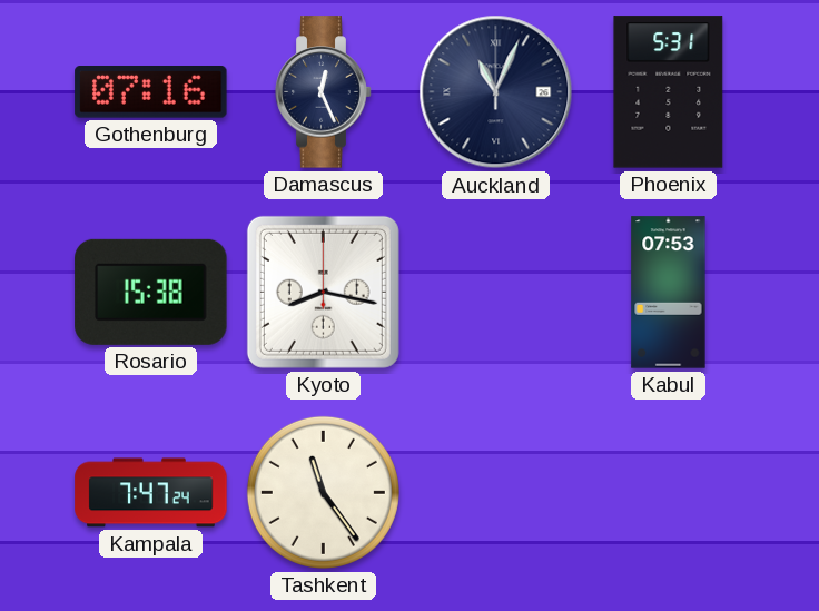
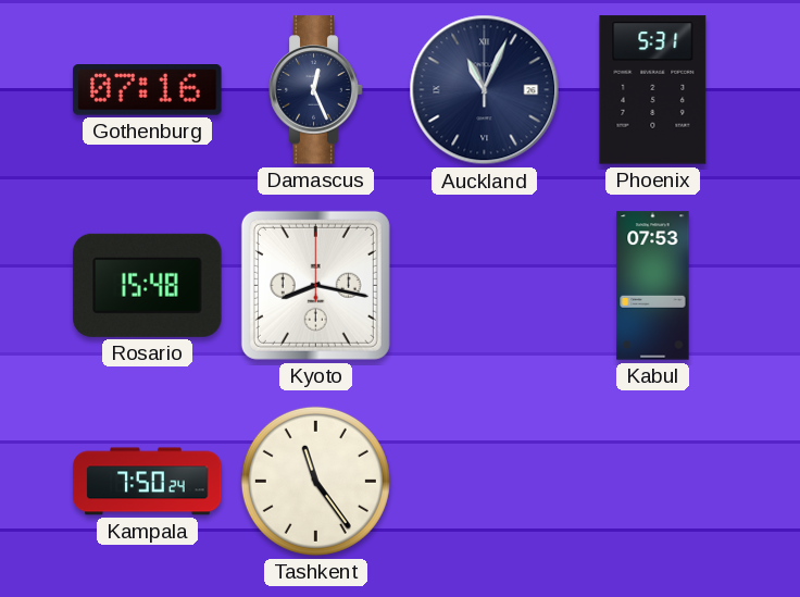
Rosario: 15:38 -> 15:48 (148, 285)
Kampala: 7:47 -> 7:50 (148, 482)
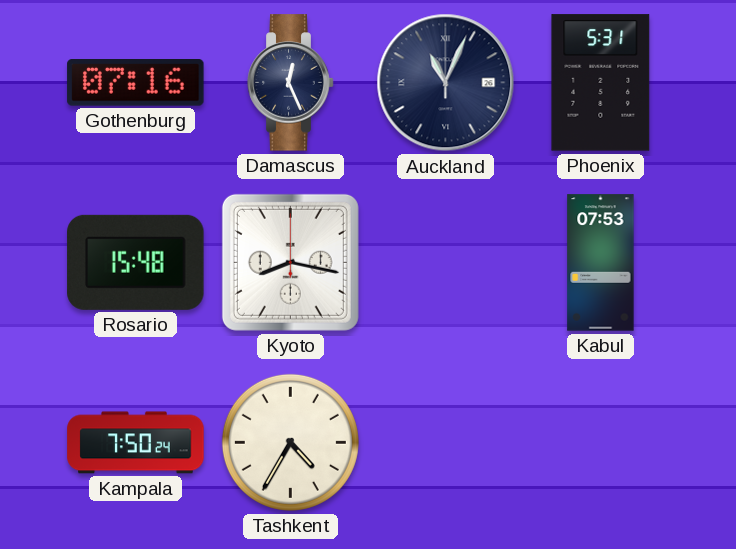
Tashkent: 11:24 -> 4:35 (290, 442)
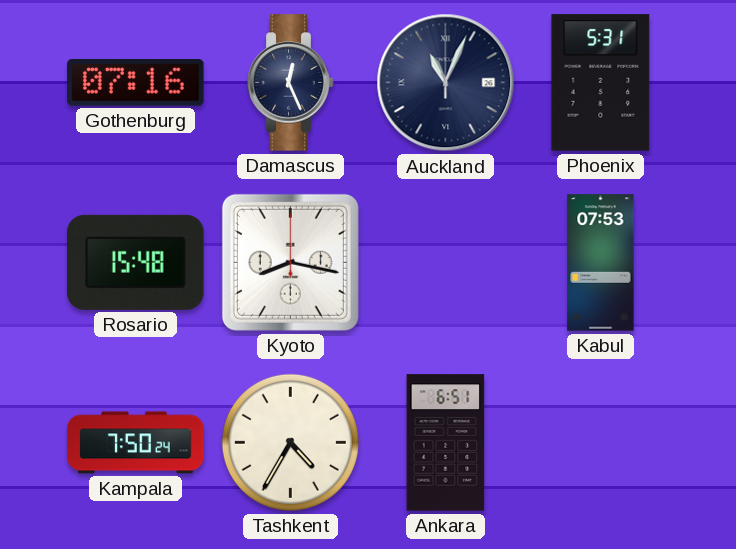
Ankara: none -> 6:51 (446, 443)
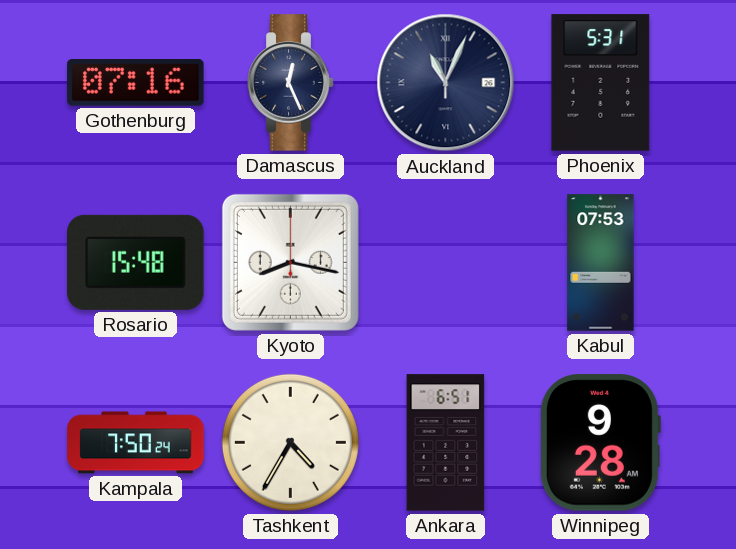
Winnipeg: none -> 9:28 (600, 443)
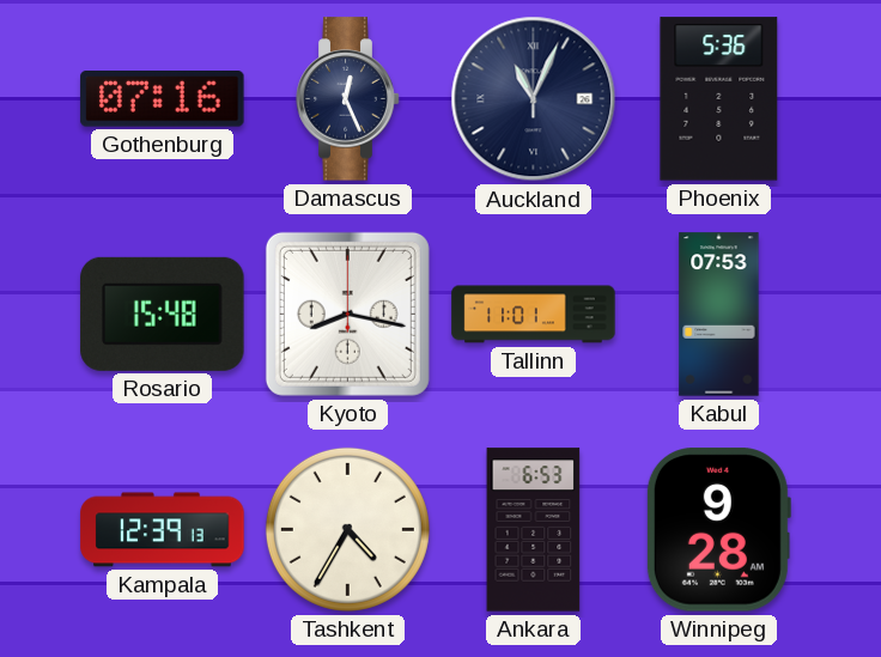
Phoenix: 5:31 -> 5:36 (719, 99)
Tallinn: none -> 11:01 (534, 315)
Kampala: 7:50 -> 12:39 (163, 530)
Ankara: 6:51 -> 6:53 (534, 530)
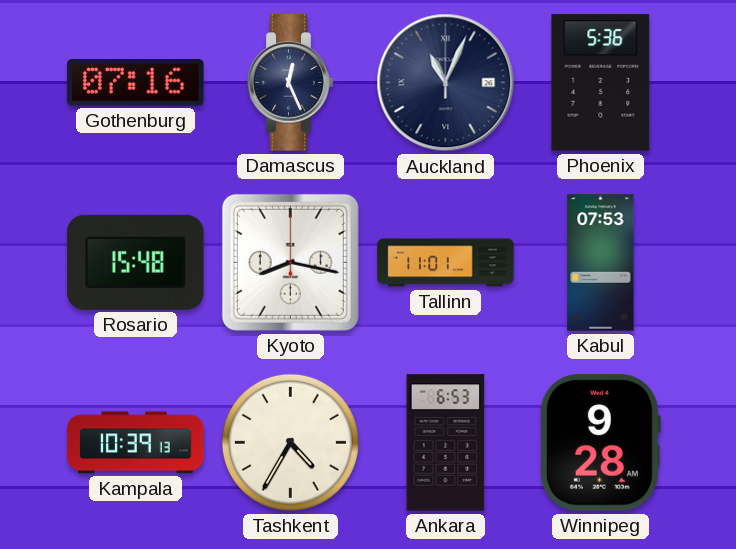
Kampala: 12:39 -> 10:39 (136, 443)
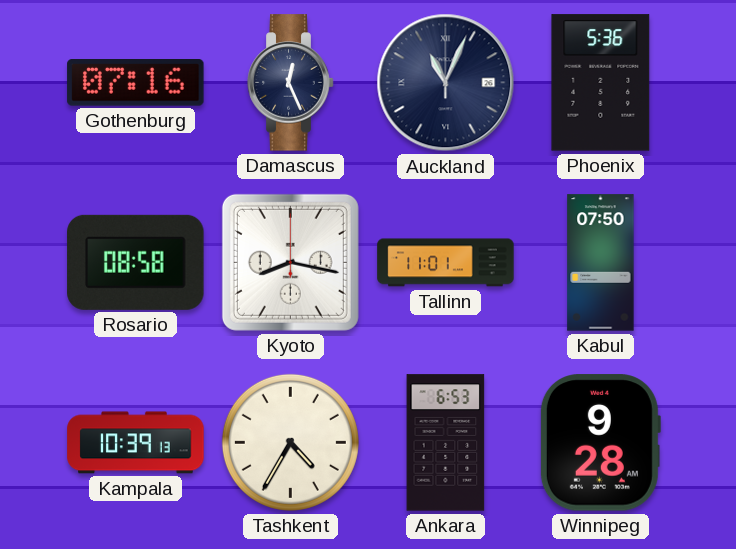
Rosario: 15:48 -> 08:58 (136, 262)
Kabul: 07:53 -> 07:50 (601, 263)
